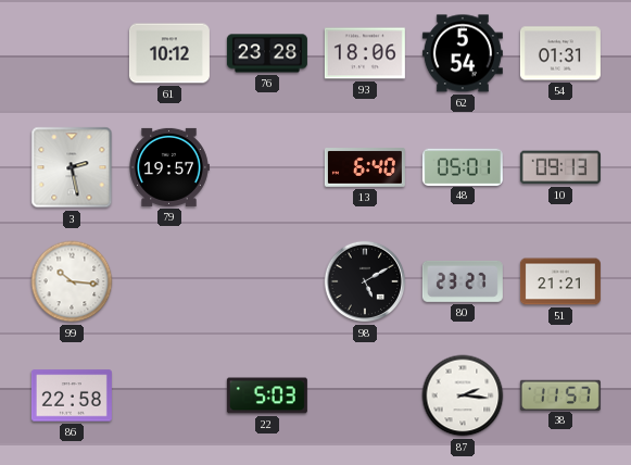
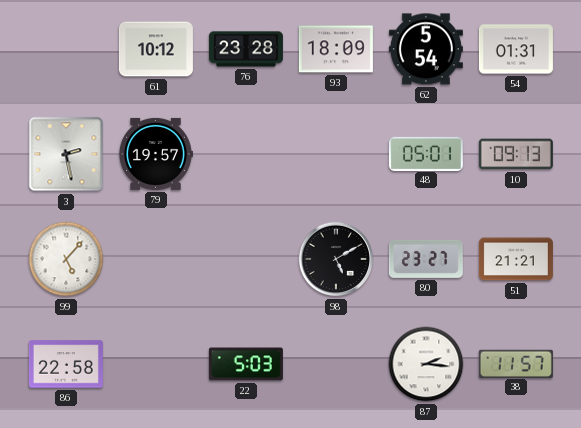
93: 18:06 -> 18:09 (336, 49)
13: 6:40 -> none (365, 168)
99: 10:16 -> 5:07 (66, 259)
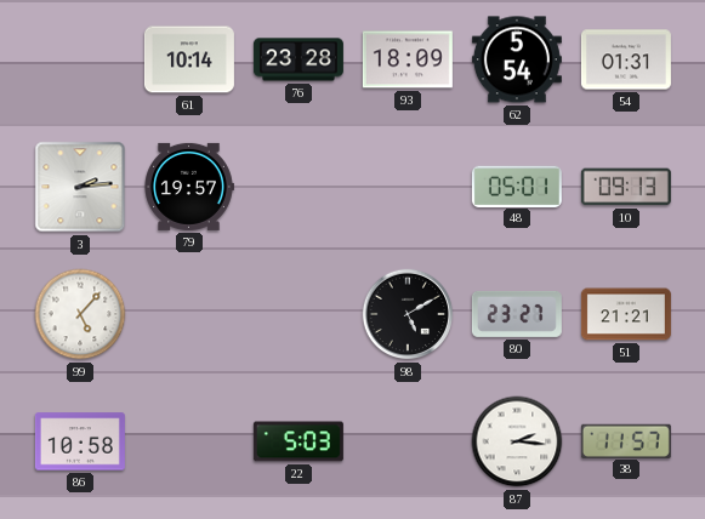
61: 10:12 -> 10:14 (189, 59)
3: 2:28 -> 2:14 (80, 187)
86: 22:58 -> 10:58 (80, 441)
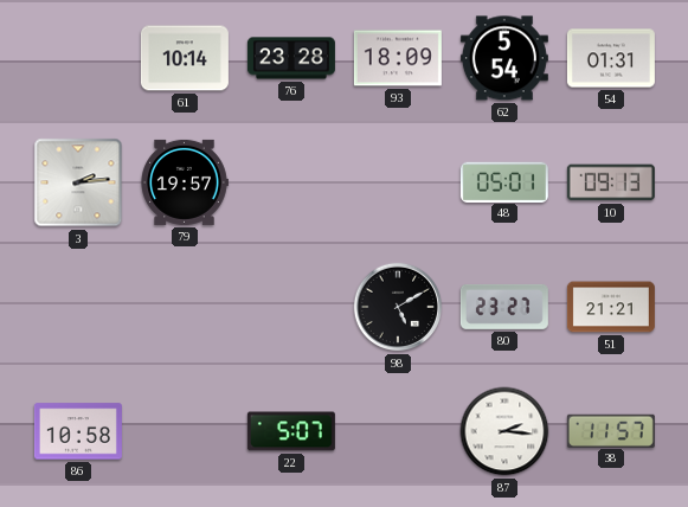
99: 5:07 -> none (80, 314)
22: 5:03 -> 5:07 (291, 431)
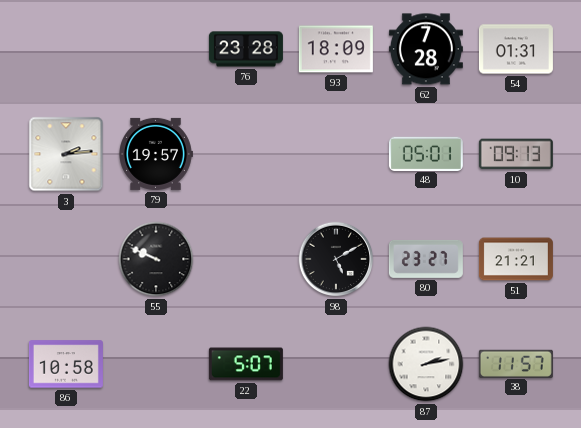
61: 10:14 -> none (185, 58)
62: 5:54 -> 7:28 (426, 49)
55: none -> 9:49 (156, 259)
87: 2:16 -> 2:13 (426, 364)
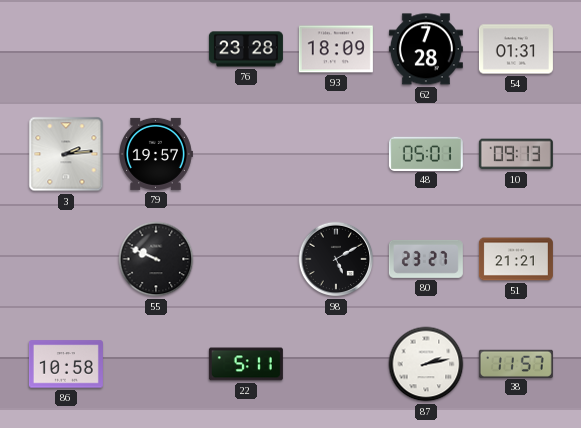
22: 5:07 -> 5:11 (246, 364)
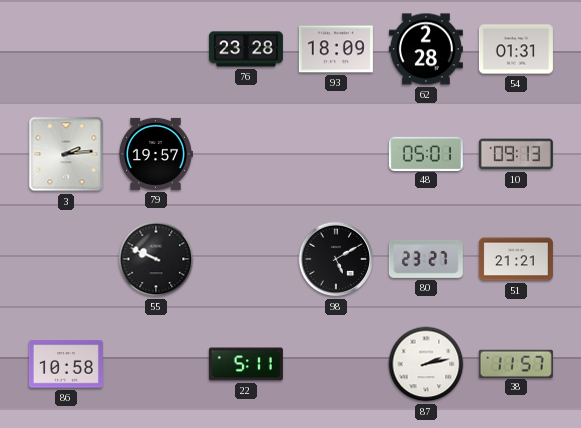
62: 7:28 -> 2:28 (426, 49)
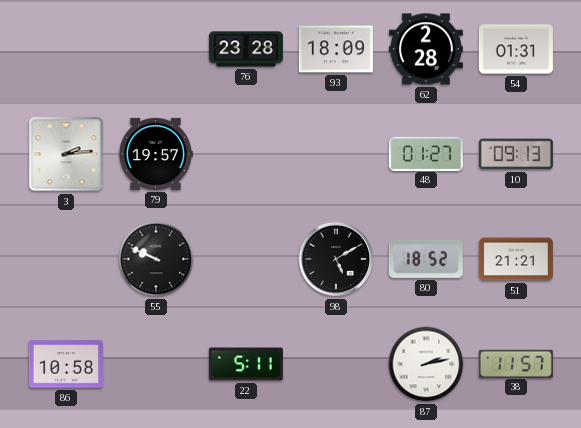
48: 05:01 -> 01:27 (426, 153)
80: 23:27 -> 18:52 (426, 259)
